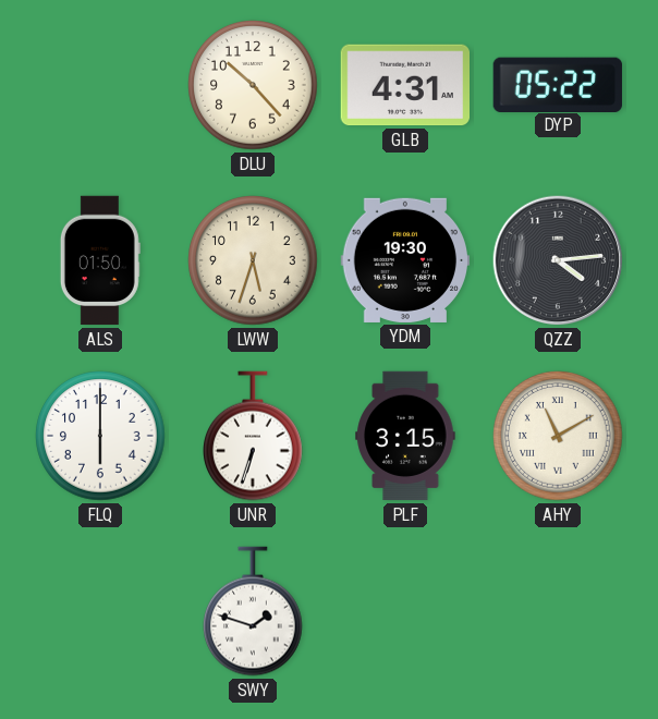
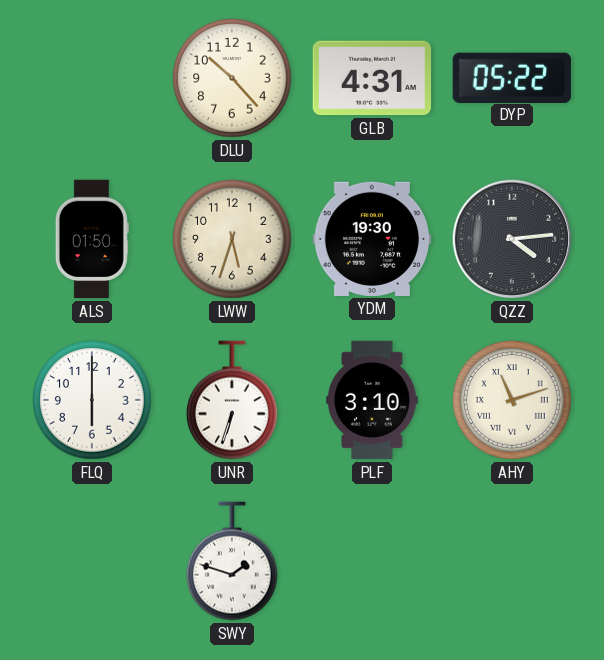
PLF: 3:15 -> 3:10 (372, 400)
AHY: 11:10 -> 11:12 (512, 400)
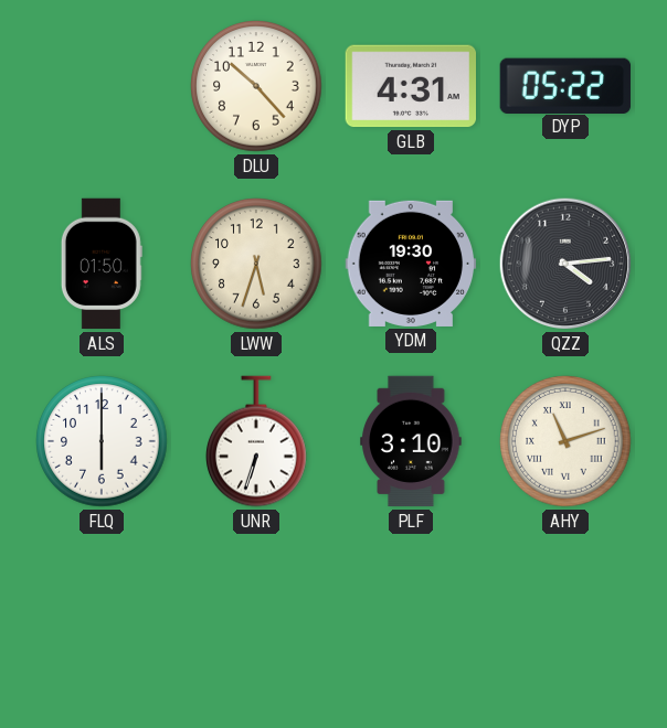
SWY: 1:48 -> none (233, 561)
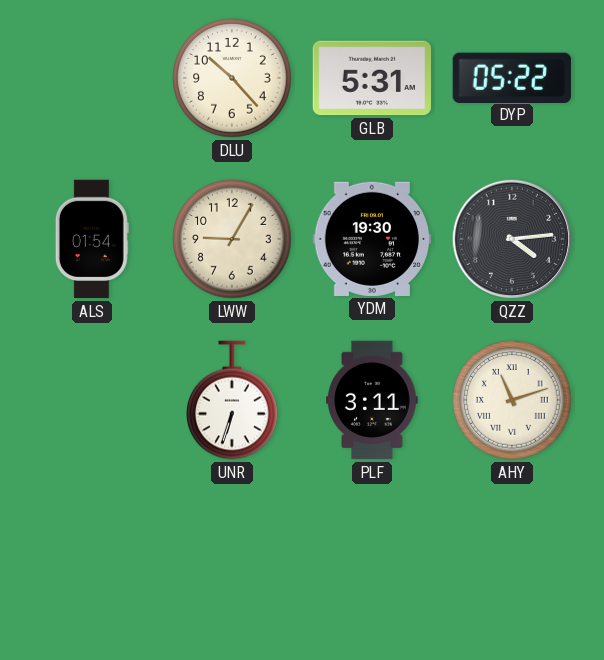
GLB: 4:31 -> 5:31 (371, 78)
ALS: 01:50 -> 01:54 (92, 239)
LWW: 5:33 -> 9:05 (232, 239)
FLQ: 6:00 -> none (102, 441)
PLF: 3:10 -> 3:11 (372, 400)
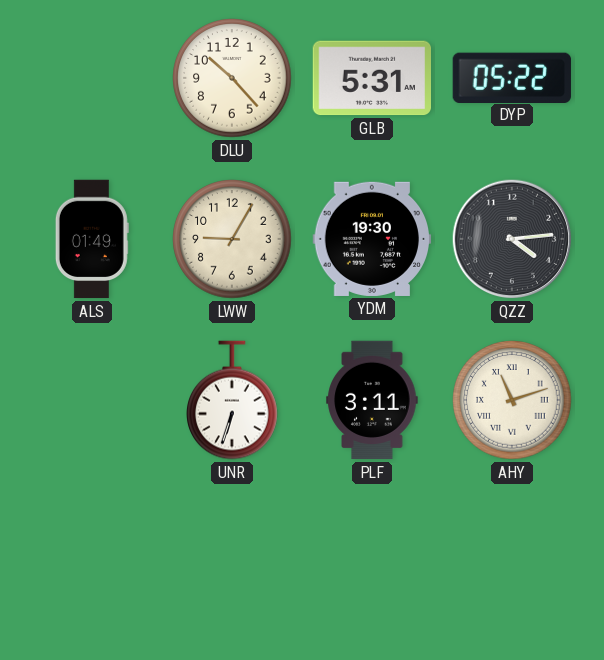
ALS: 01:54 -> 01:49 (92, 239)
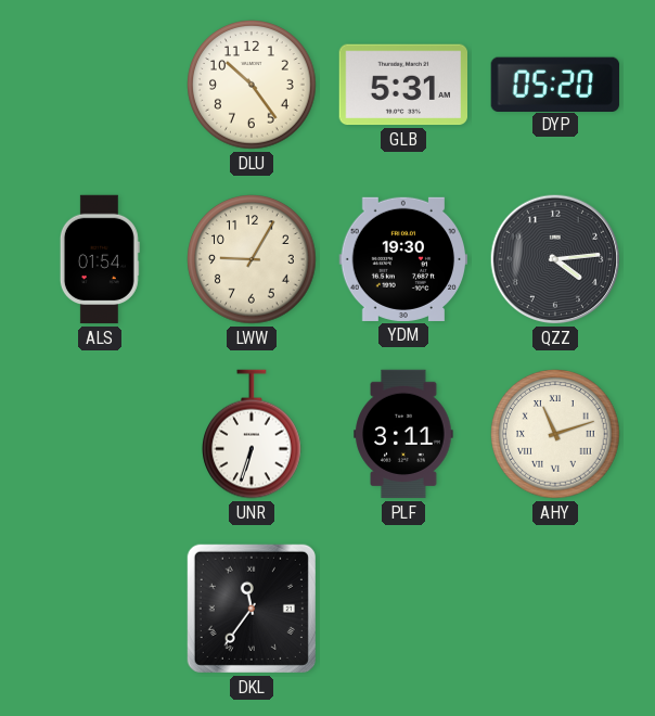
DLU: 10:23 -> 10:24 (252, 85)
DYP: 05:22 -> 05:20 (555, 84)
ALS: 01:49 -> 01:54 (100, 259)
DKL: none -> 11:36 (252, 609)
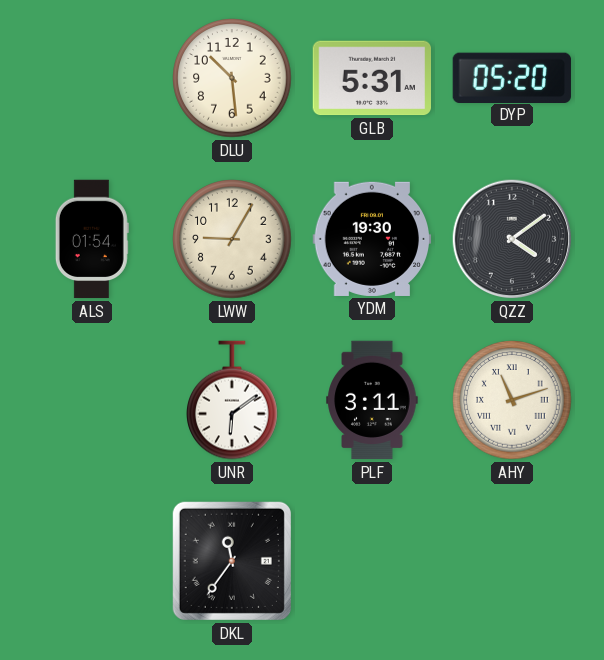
DLU: 10:24 -> 10:29 (232, 78)
QZZ: 4:14 -> 4:09 (512, 239)
UNR: 6:33 -> 6:09 (233, 400)
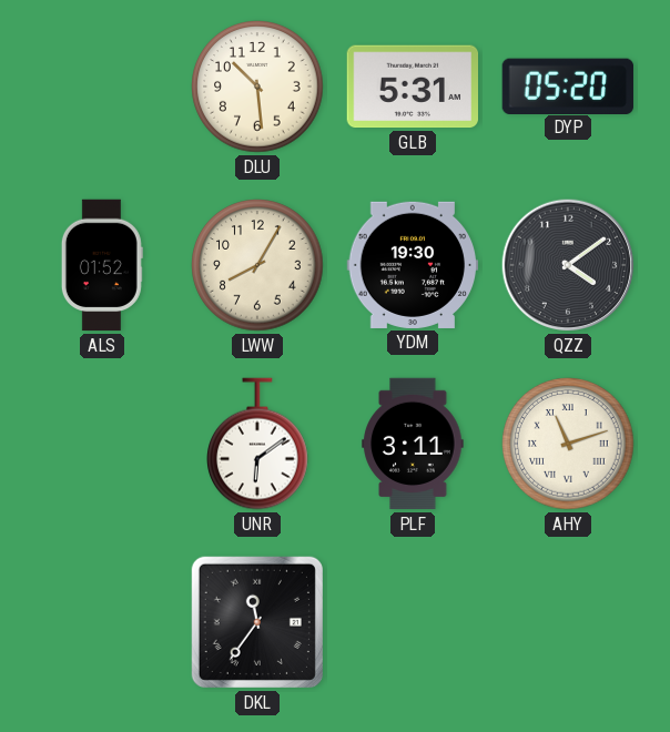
ALS: 01:54 -> 01:52 (102, 265)
LWW: 9:05 -> 8:05 (257, 265)
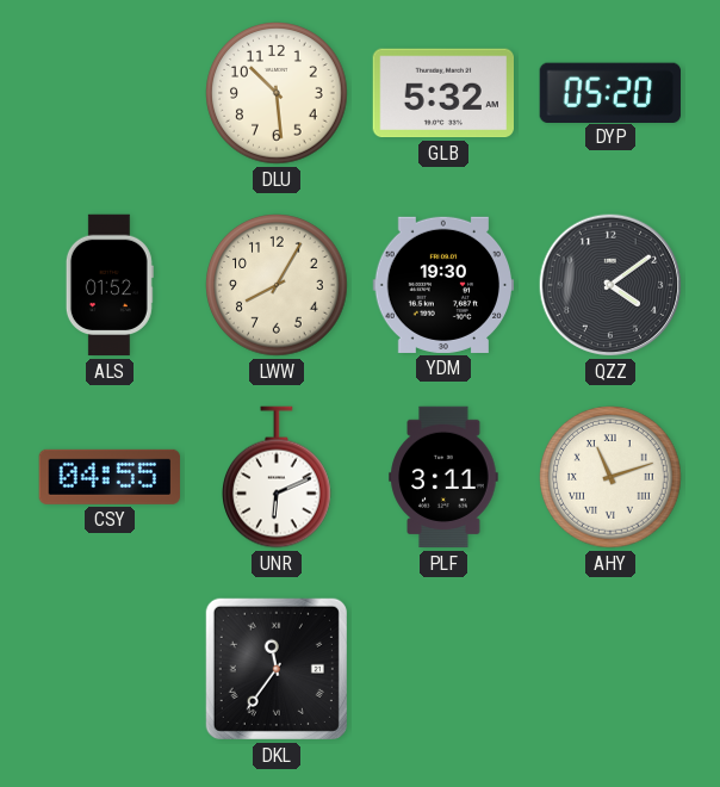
GLB: 5:31 -> 5:32 (442, 93)
CSY: none -> 04:55 (108, 477)
UNR: 6:09 -> 6:11 (278, 477)
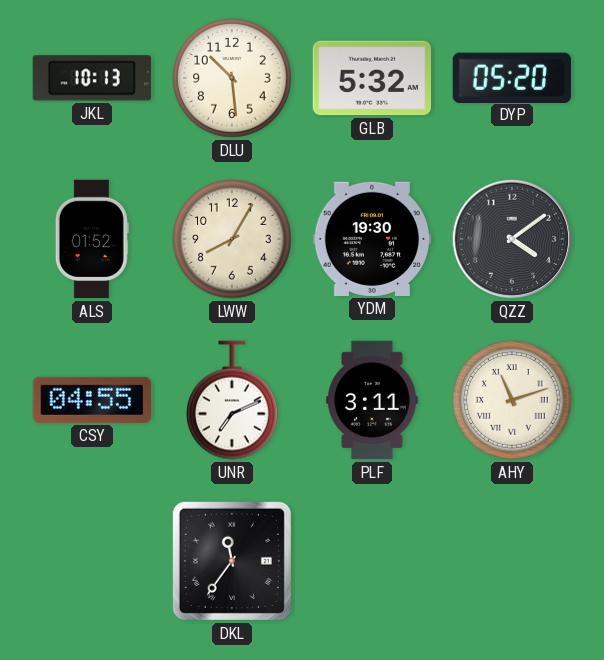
JKL: none -> 10:13 (91, 78)
UNR: 6:11 -> 7:11 (233, 400)
